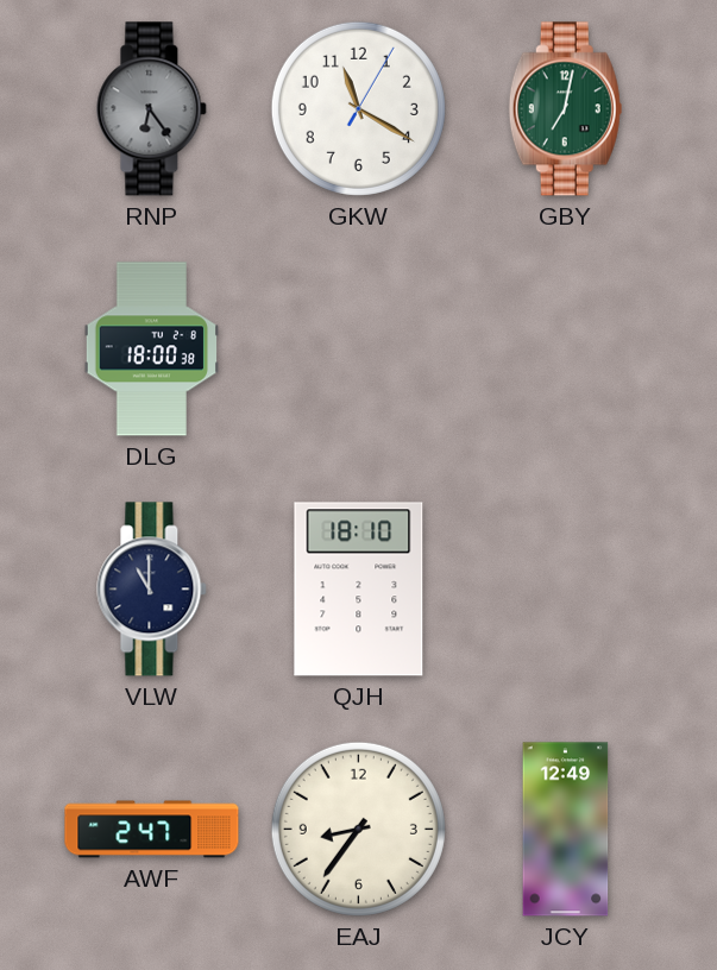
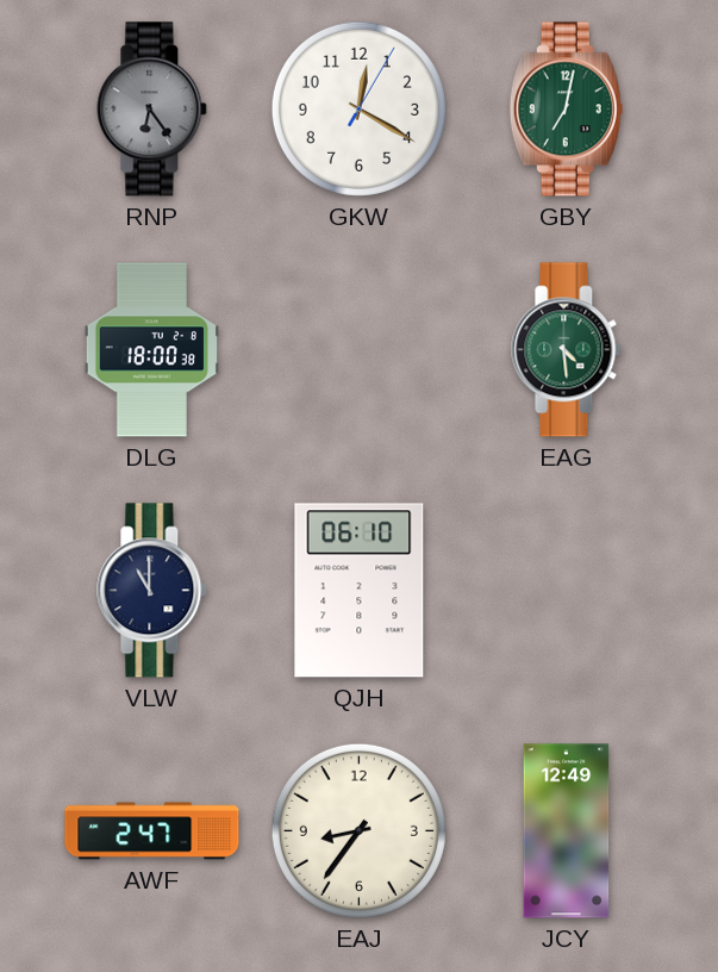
GKW: 11:20 -> 12:20 (358, 108)
EAG: none -> 4:29 (567, 350)
QJH: 18:10 -> 06:10 (360, 591)
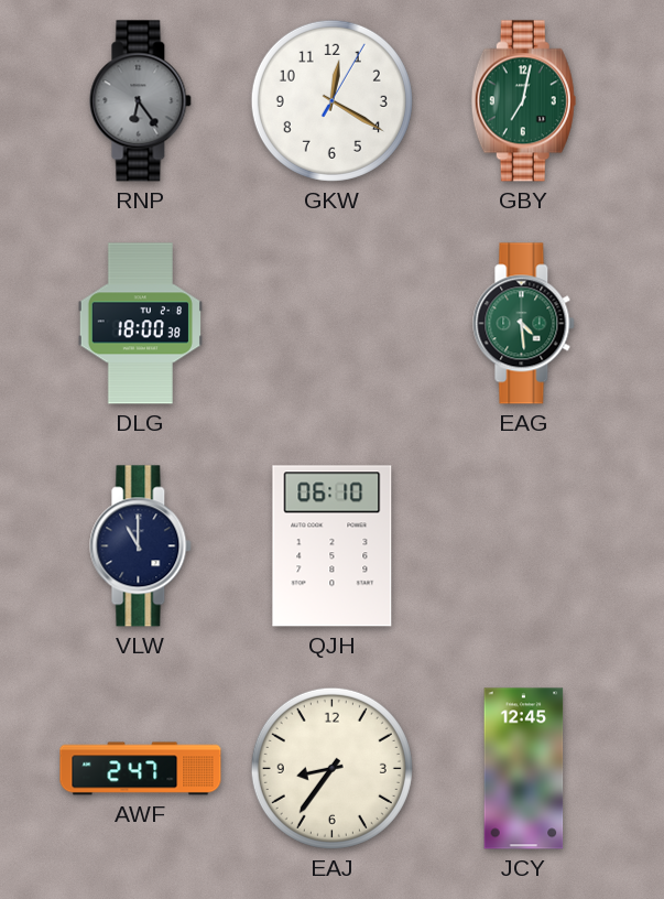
JCY: 12:49 -> 12:45 (524, 769)
